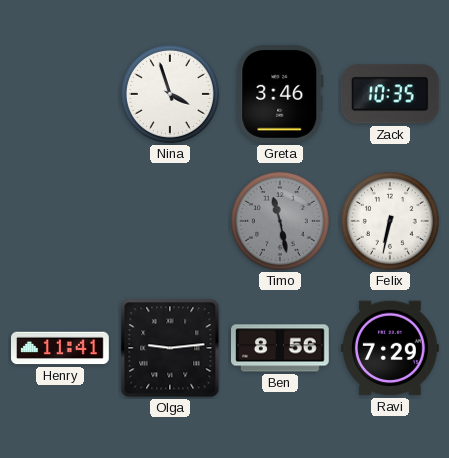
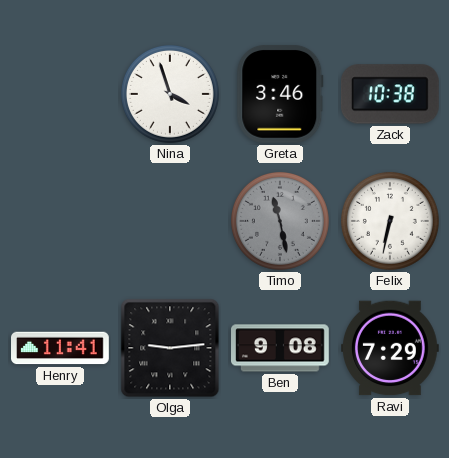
Zack: 10:35 -> 10:38 (390, 94)
Ben: 8:56 -> 9:08 (281, 348)
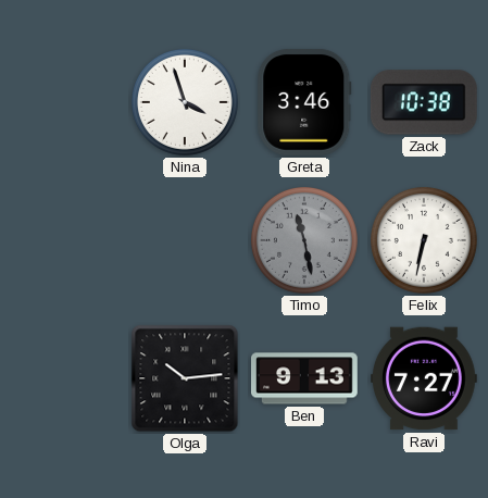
Henry: 11:41 -> none (60, 348)
Olga: 9:14 -> 10:14 (185, 378)
Ben: 9:08 -> 9:13 (305, 378)
Ravi: 7:29 -> 7:27 (425, 378)
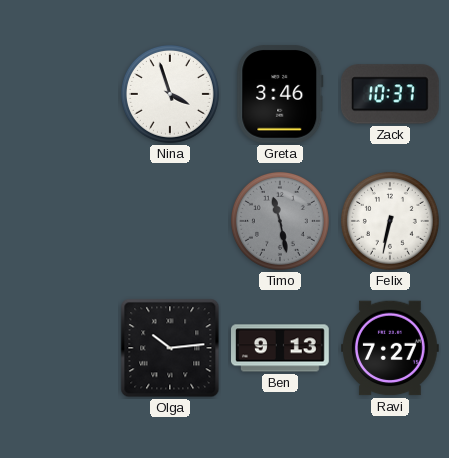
Zack: 10:38 -> 10:37 (390, 94)
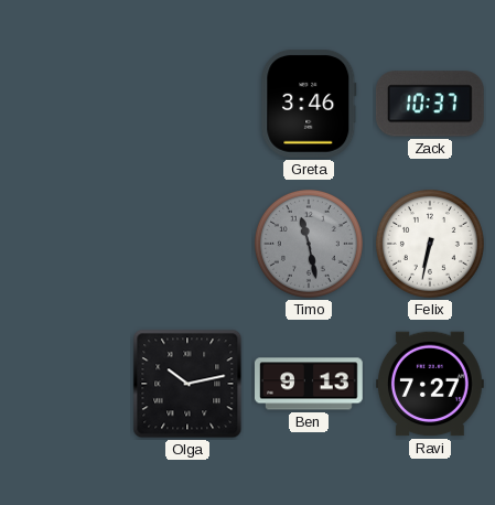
Nina: 3:57 -> none (170, 94)
Olga: 10:14 -> 10:13 (187, 384)
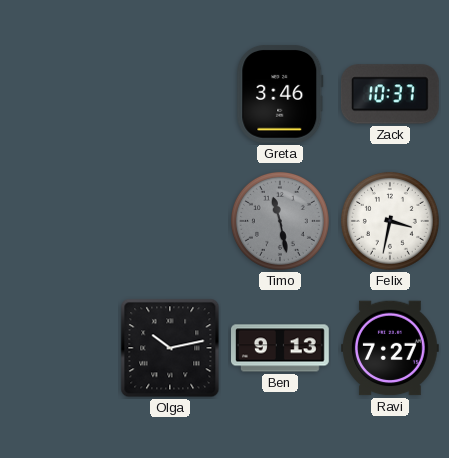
Felix: 6:32 -> 3:32 (390, 221)
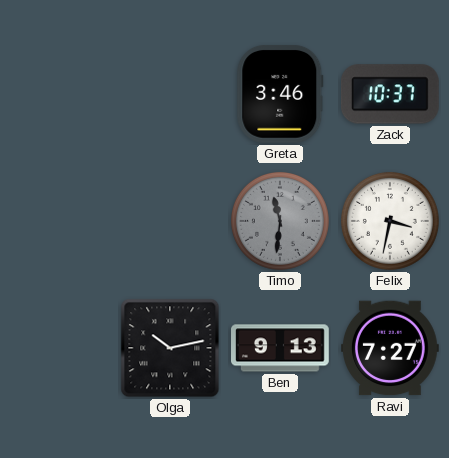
Timo: 11:28 -> 11:31 (280, 221)
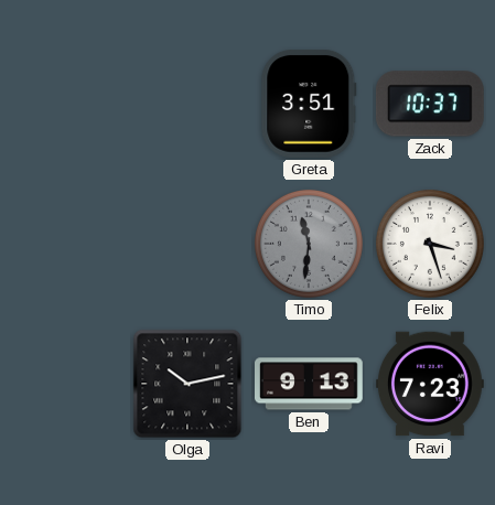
Greta: 3:46 -> 3:51 (309, 104)
Felix: 3:32 -> 3:27 (430, 244)
Ravi: 7:27 -> 7:23 (431, 384)
